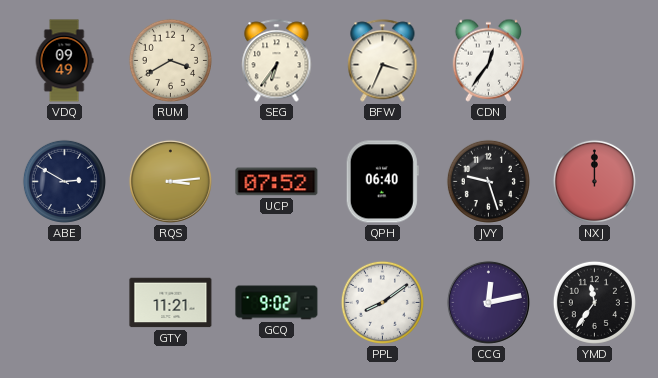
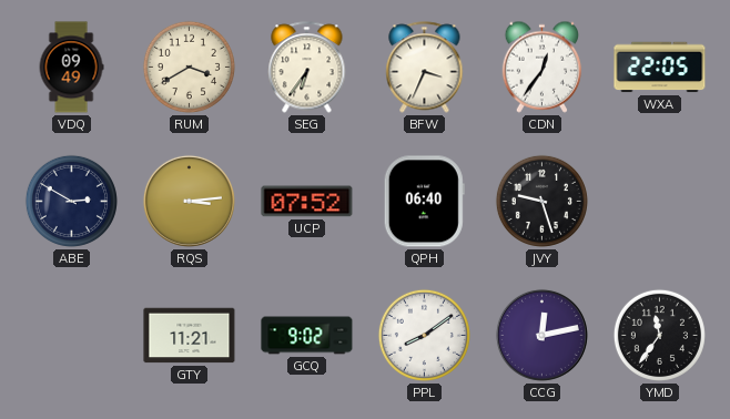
WXA: none -> 22:05 (660, 68)
NXJ: 12:00 -> none (594, 181)
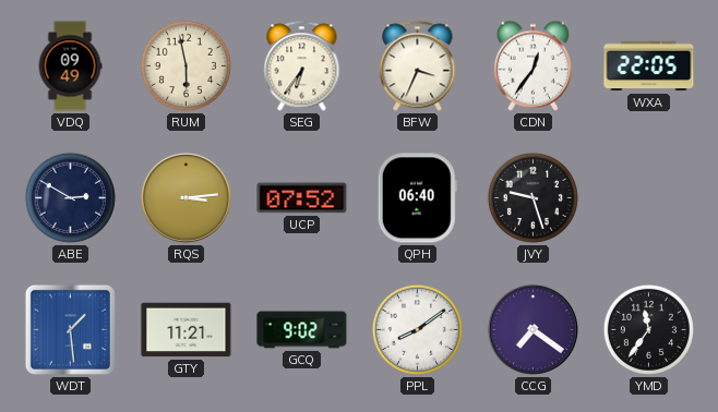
RUM: 3:40 -> 5:58 (186, 65)
WDT: none -> 1:29 (70, 329)
CCG: 12:13 -> 7:21 (532, 329)
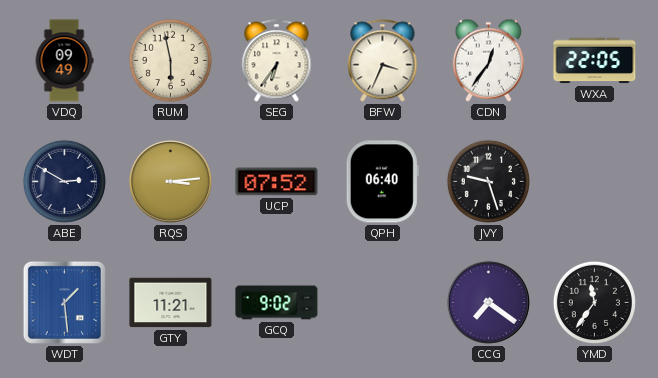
PPL: 8:09 -> none (417, 329)
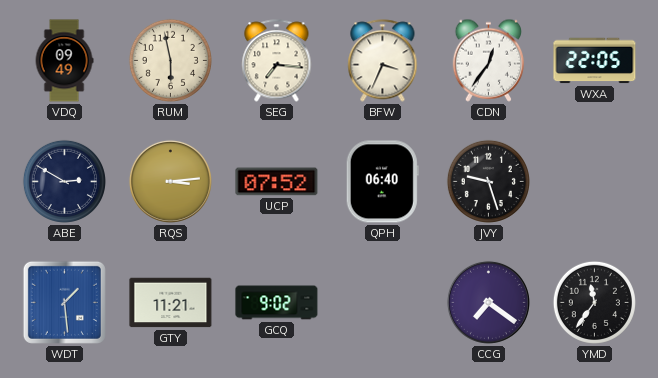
SEG: 6:36 -> 7:16 (277, 61)
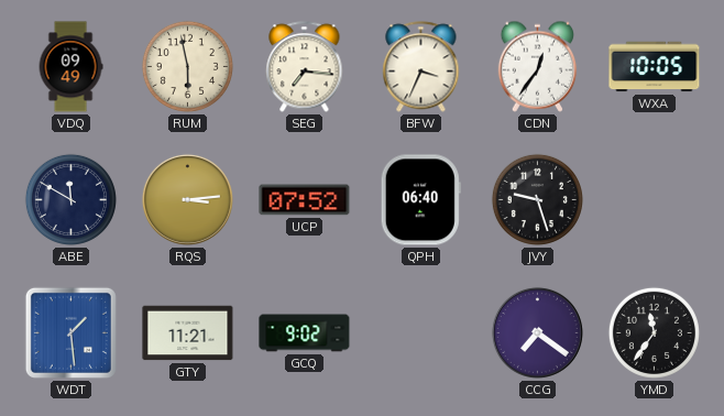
WXA: 22:05 -> 10:05 (655, 67)
ABE: 2:50 -> 11:50 (70, 199)
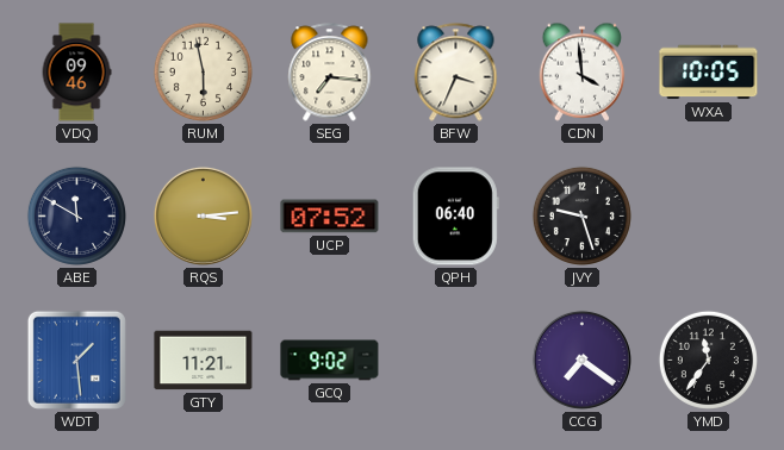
VDQ: 09:49 -> 09:46 (76, 73)
CDN: 12:36 -> 3:59 (583, 71)
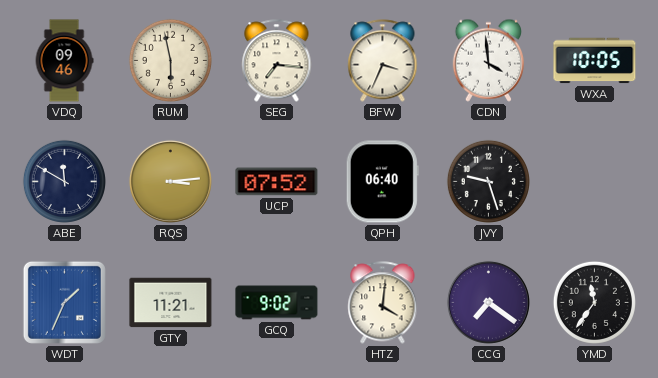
WDT: 1:29 -> 1:34 (64, 302)
HTZ: none -> 4:01 (383, 303)
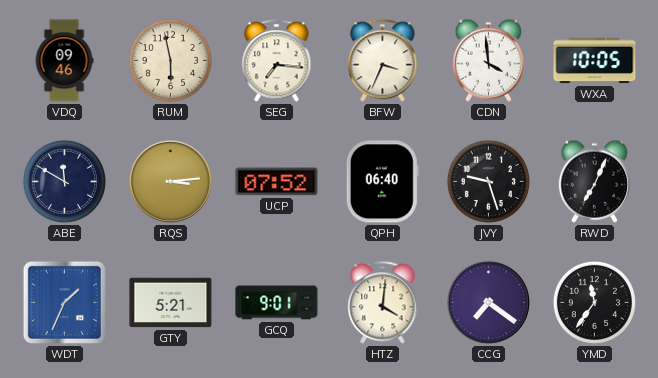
RWD: none -> 7:04 (595, 181)
GTY: 11:21 -> 5:21 (171, 303)
GCQ: 9:02 -> 9:01 (277, 303)
